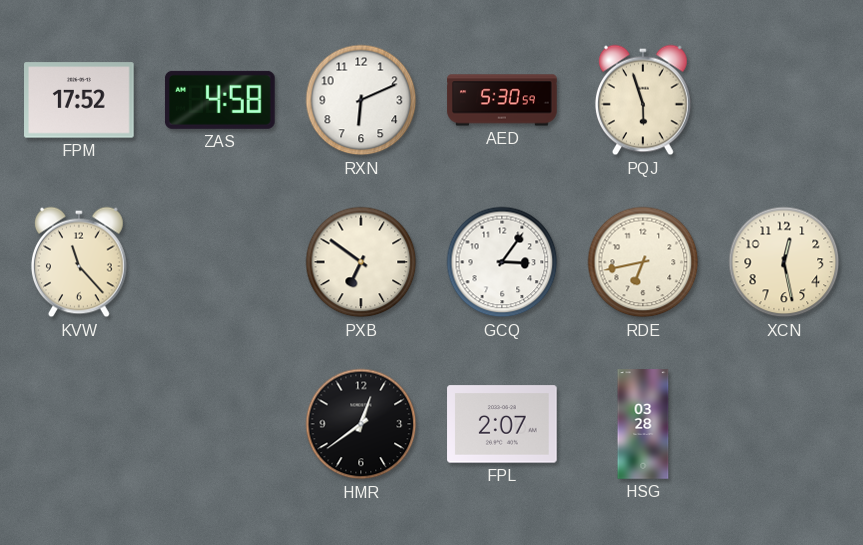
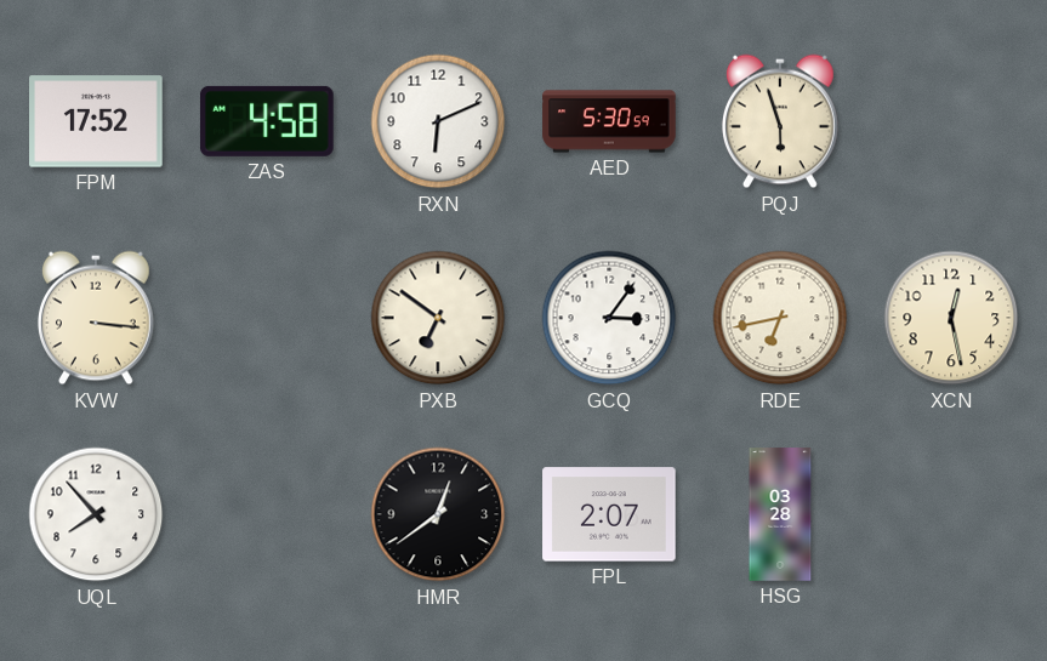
KVW: 11:23 -> 3:16 (96, 318)
UQL: none -> 7:53 (96, 514)
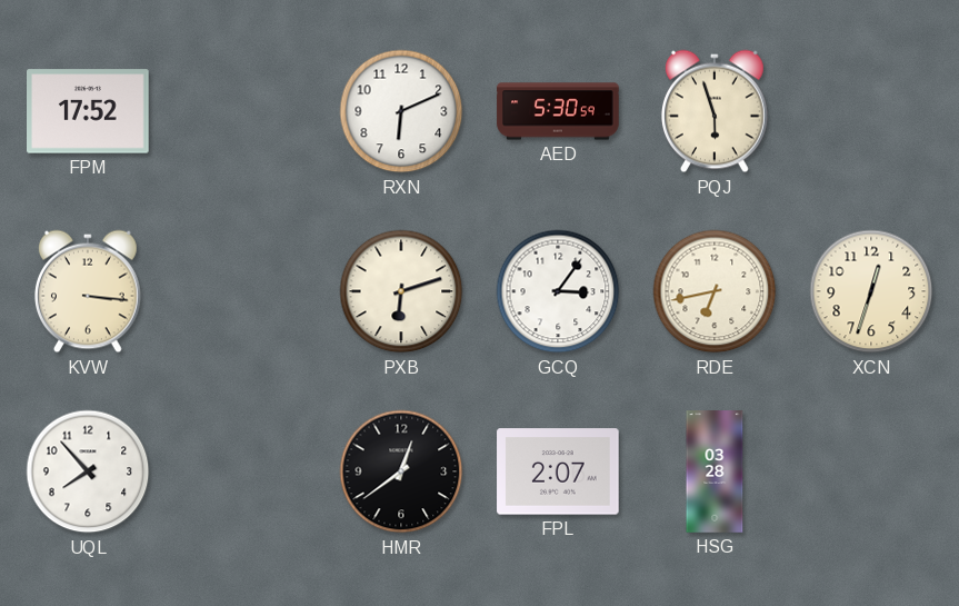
ZAS: 4:58 -> none (267, 121)
PXB: 6:51 -> 6:12 (401, 291)
XCN: 12:28 -> 12:33 (871, 291)
